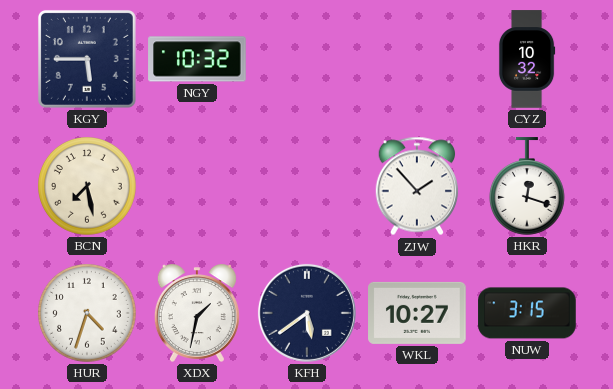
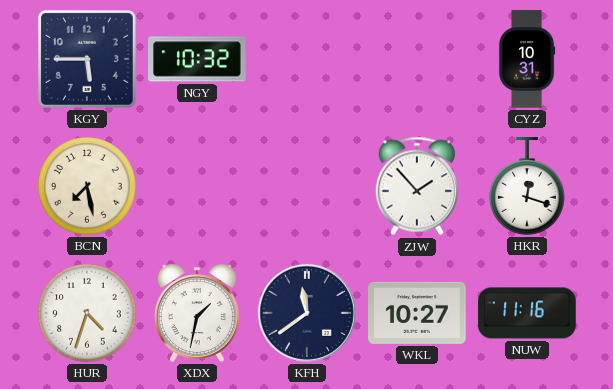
CYZ: 10:32 -> 10:31 (527, 59)
KFH: 5:39 -> 11:39 (307, 313)
NUW: 3:15 -> 11:16 (527, 313)
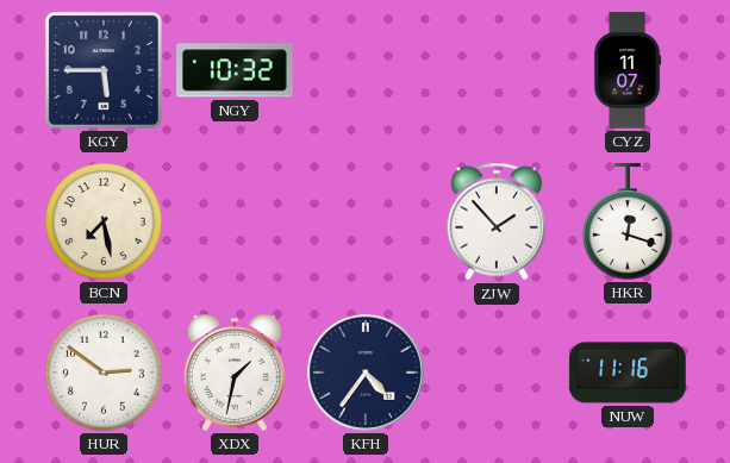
CYZ: 10:31 -> 11:07 (628, 70)
HUR: 4:33 -> 2:51 (105, 374)
KFH: 11:39 -> 4:36 (366, 373)
WKL: 10:27 -> none (417, 313)
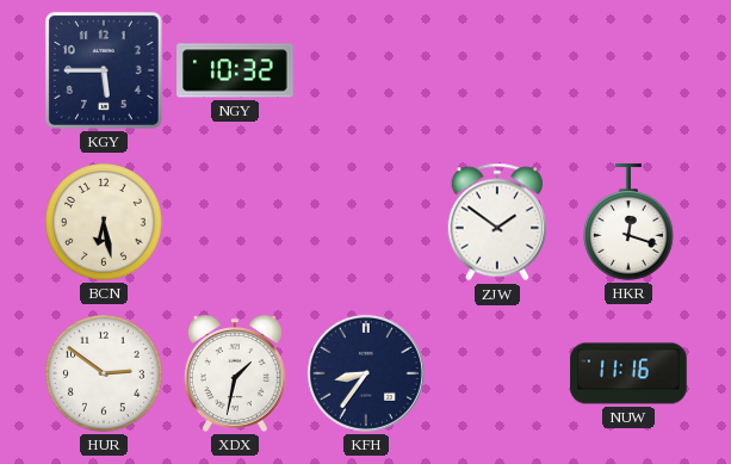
CYZ: 11:07 -> none (628, 70)
BCN: 7:28 -> 6:28 (105, 223)
ZJW: 1:53 -> 1:51 (497, 222)
KFH: 4:36 -> 8:36 (366, 373)
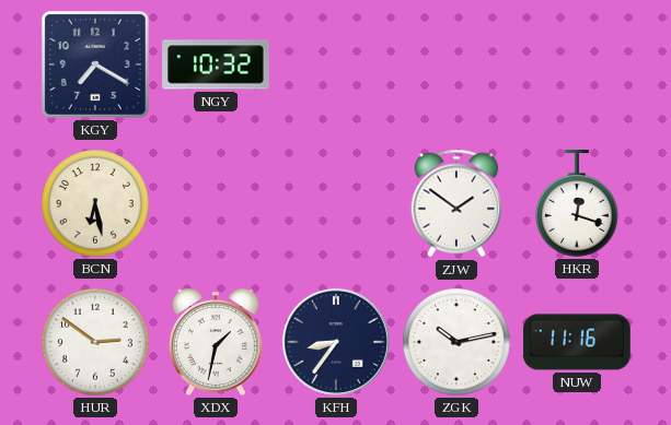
KGY: 5:45 -> 7:20 (95, 64)
ZGK: none -> 10:13 (458, 343)
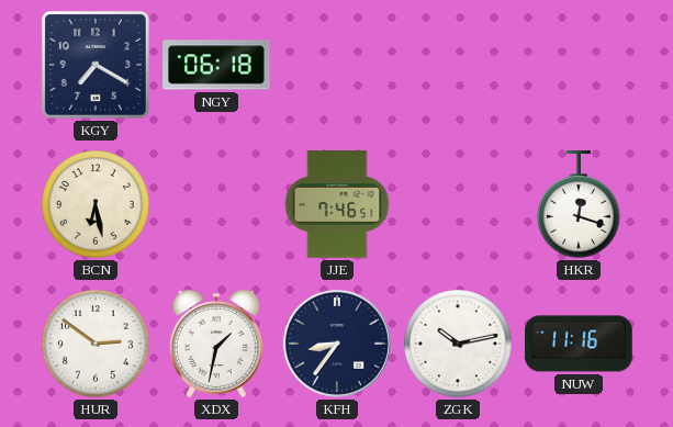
NGY: 10:32 -> 06:18 (216, 65)
JJE: none -> 7:46 (337, 204)
ZJW: 1:51 -> none (456, 203)
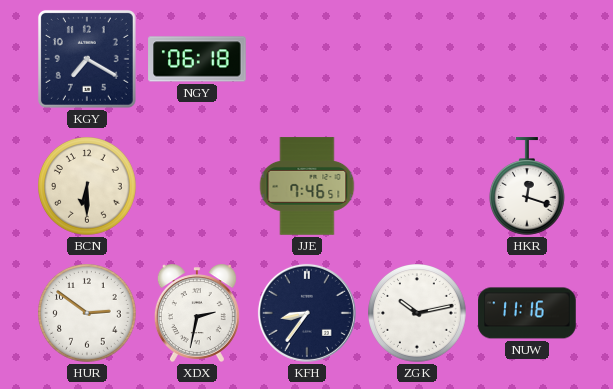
BCN: 6:28 -> 6:30 (88, 187)
XDX: 1:32 -> 2:32 (197, 313)
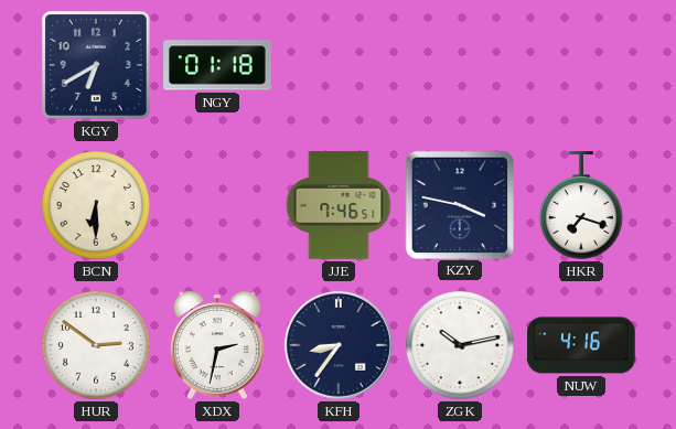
KGY: 7:20 -> 6:40 (96, 65)
NGY: 06:18 -> 01:18 (217, 65)
KZY: none -> 3:47 (459, 204)
HKR: 12:18 -> 7:18 (581, 205)
NUW: 11:16 -> 4:16 (581, 345)
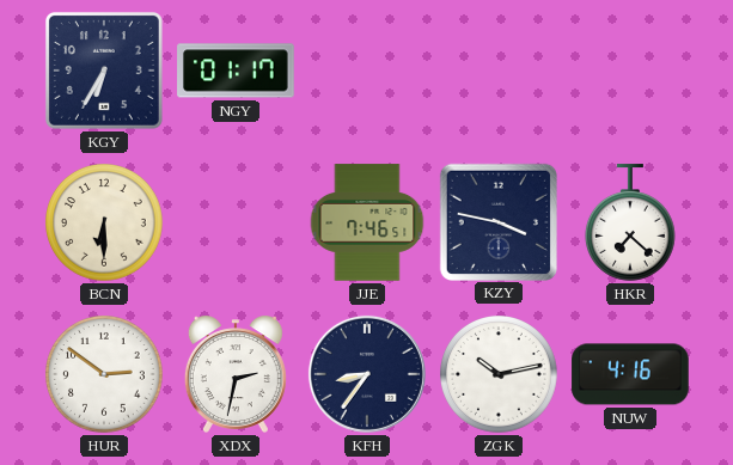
KGY: 6:40 -> 6:35 (104, 71)
NGY: 01:18 -> 01:17 (236, 71)
HKR: 7:18 -> 7:22 (630, 222)
